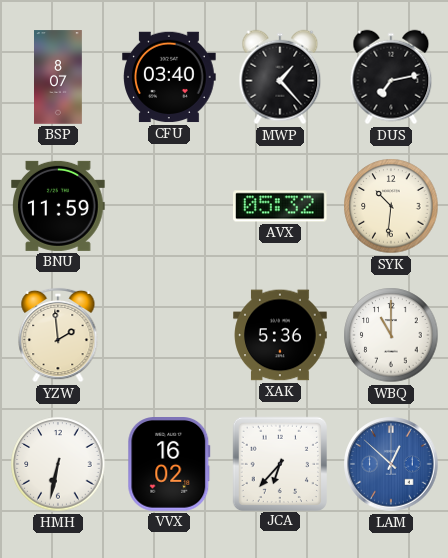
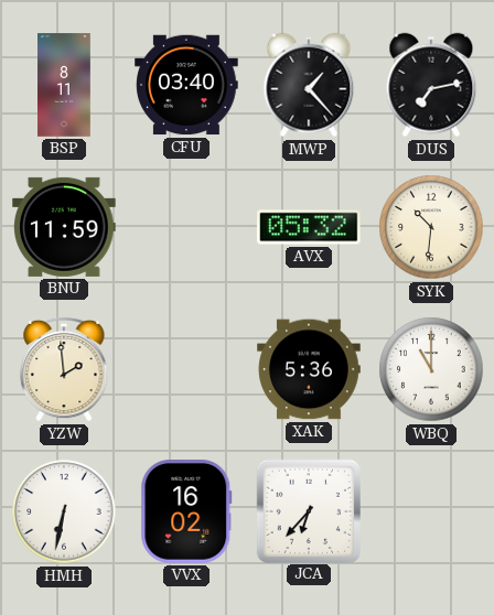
BSP: 8:07 -> 8:11 (65, 85)
LAM: 12:52 -> none (391, 464)
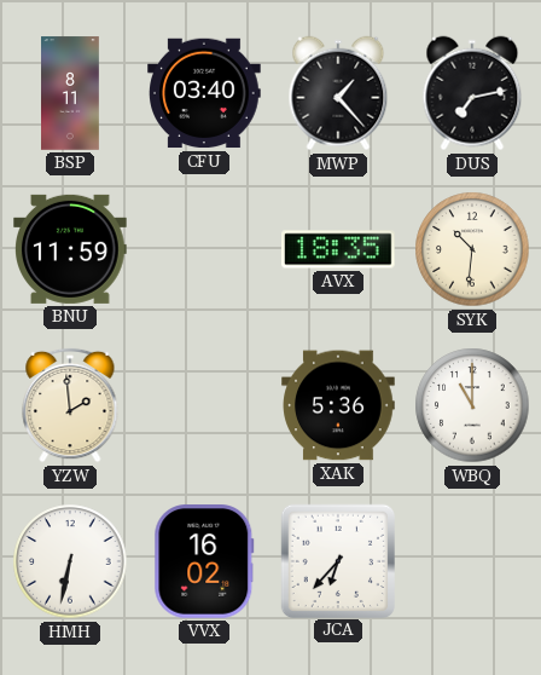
AVX: 05:32 -> 18:35 (339, 249)
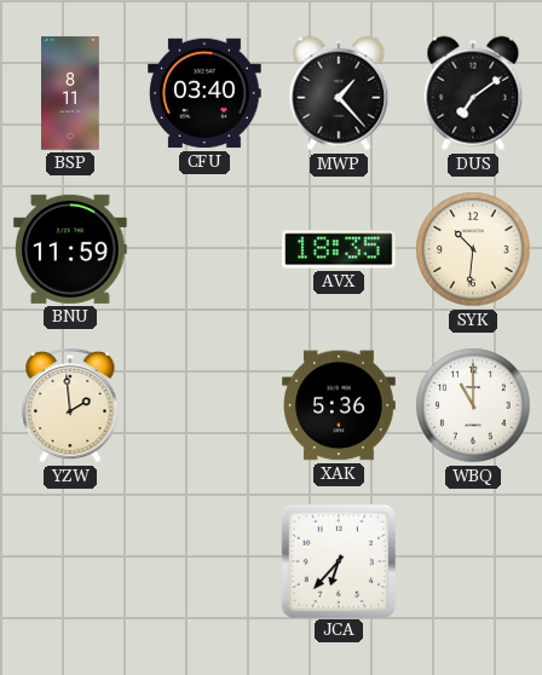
DUS: 7:13 -> 7:09 (473, 93)
HMH: 6:32 -> none (70, 561)
VVX: 16:02 -> none (204, 562)
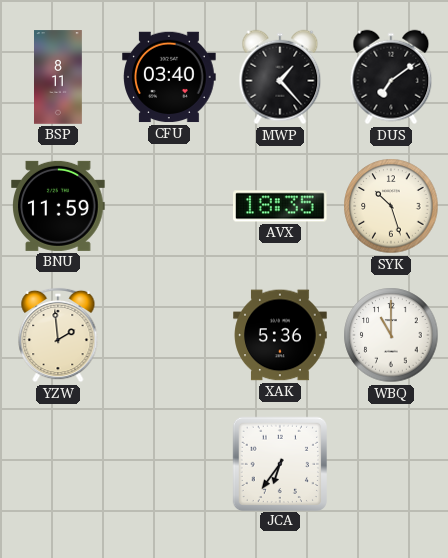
SYK: 10:31 -> 10:27 (391, 206)
JCA: 6:37 -> 6:36 (279, 463)
